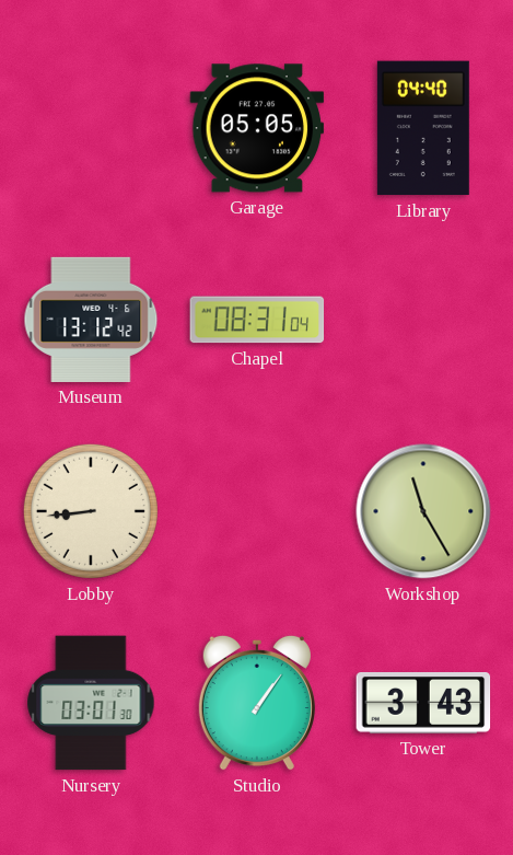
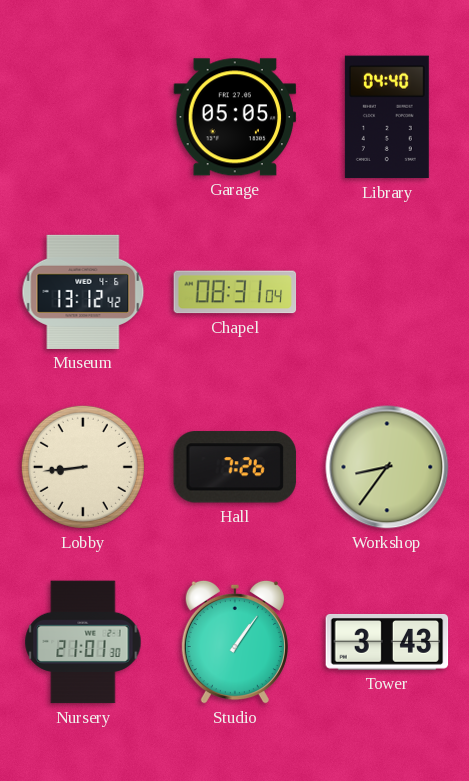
Hall: none -> 7:26 (235, 467)
Workshop: 11:25 -> 8:36 (387, 467)
Nursery: 03:01 -> 21:01 (83, 642)
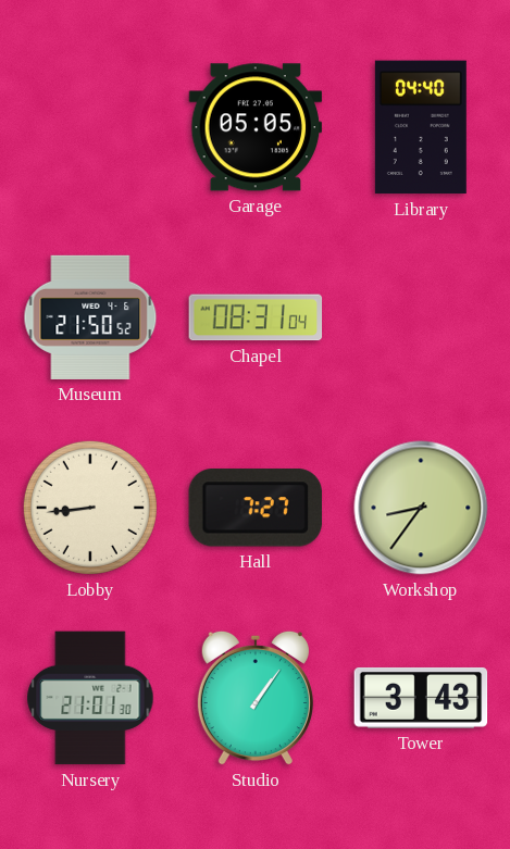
Museum: 13:12 -> 21:50 (90, 317)
Hall: 7:26 -> 7:27 (256, 508)
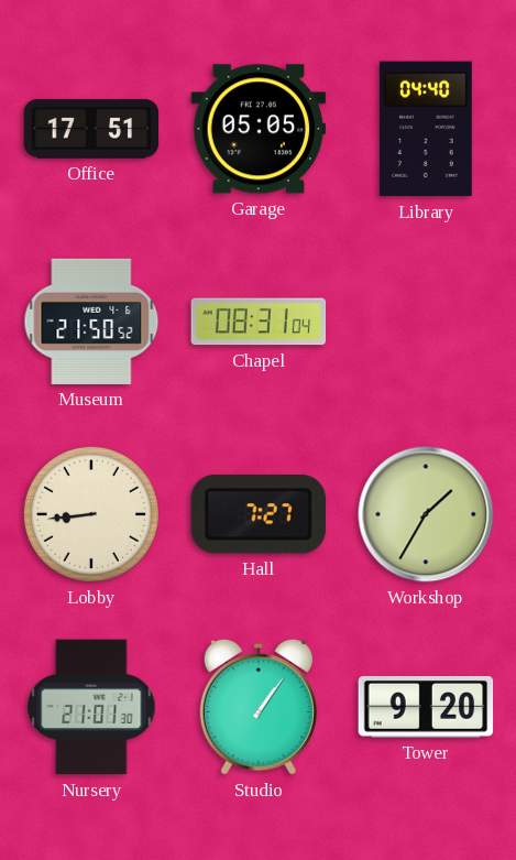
Office: none -> 17:51 (91, 129)
Workshop: 8:36 -> 1:35 (426, 514)
Tower: 3:43 -> 9:20 (426, 707)
